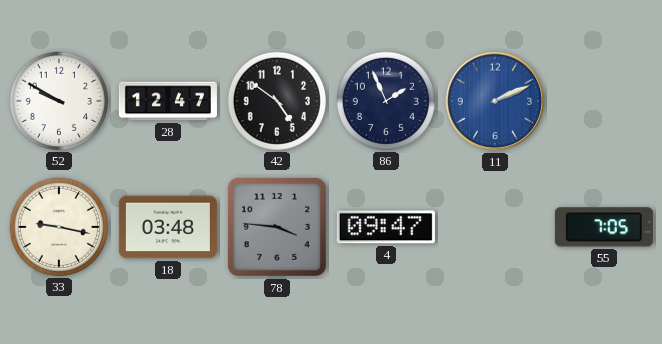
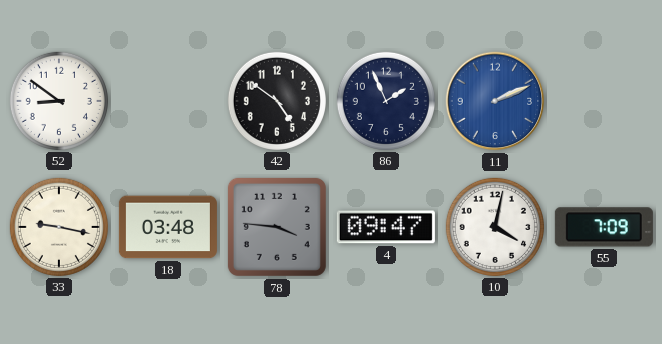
52: 9:50 -> 8:51 (59, 101)
28: 12:47 -> none (168, 101)
10: none -> 4:02 (495, 227)
55: 7:05 -> 7:09 (604, 227)
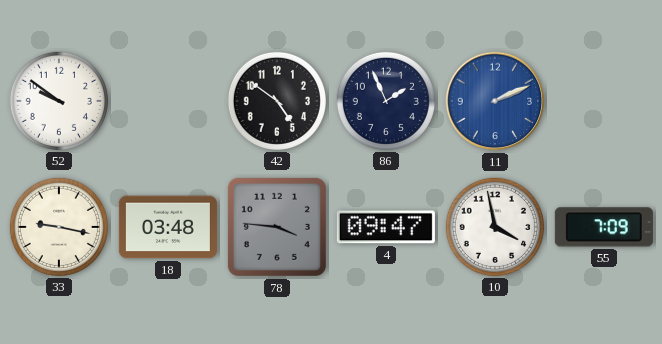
52: 8:51 -> 9:51 (59, 101)
10: 4:02 -> 3:58 (495, 227)
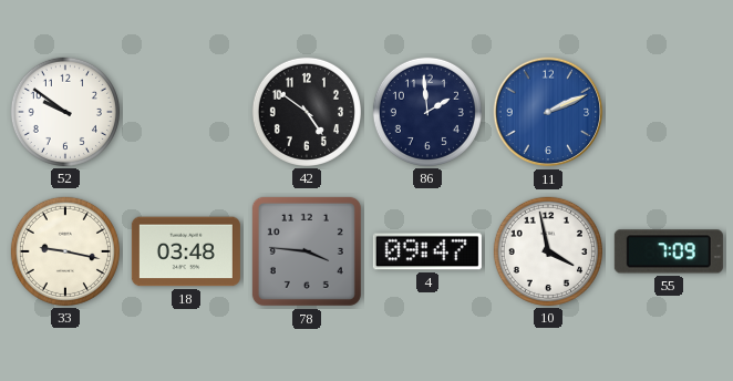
86: 1:56 -> 1:59 (427, 112)
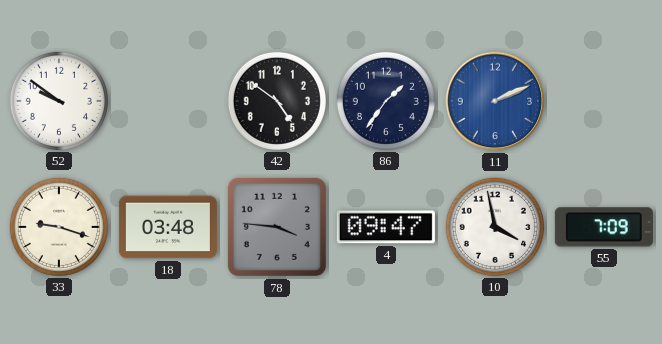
86: 1:59 -> 1:36 (386, 101)
33: 9:17 -> 9:18 (59, 227)
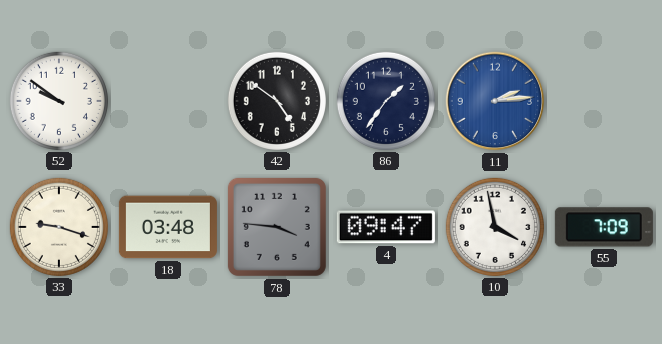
11: 2:11 -> 2:14 (495, 101)
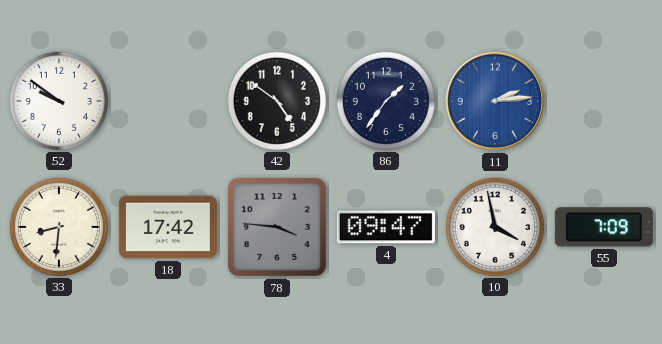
33: 9:18 -> 8:31 (59, 227)
18: 03:48 -> 17:42 (168, 227)
